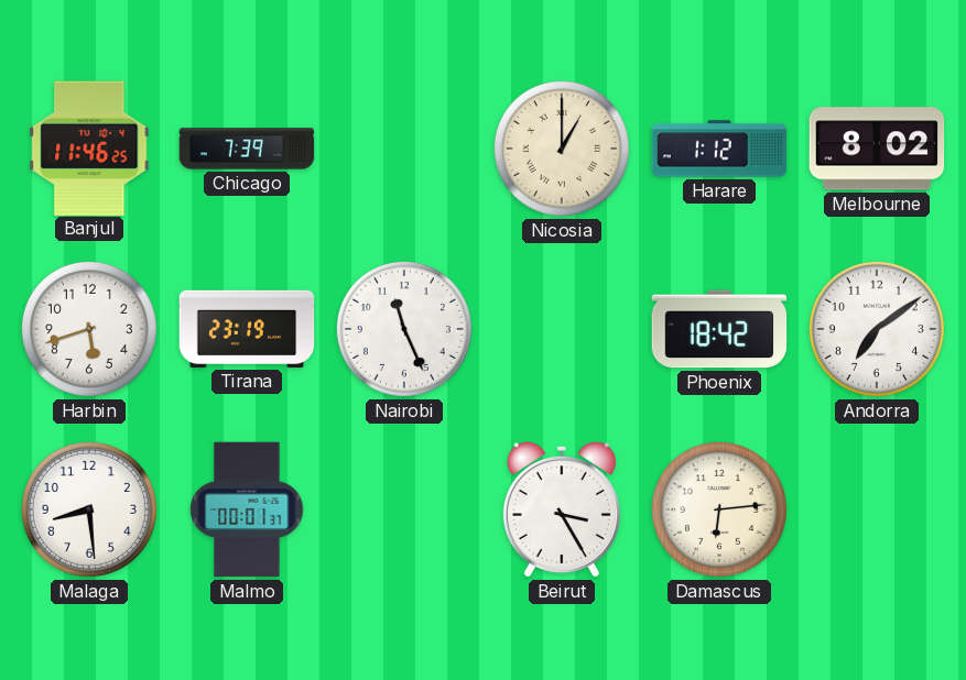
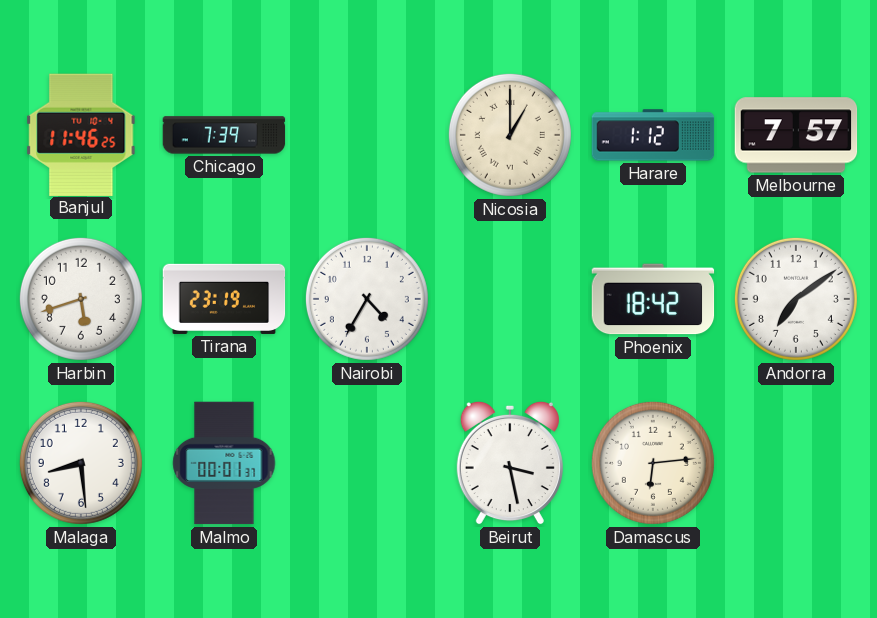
Melbourne: 8:02 -> 7:57 (796, 135)
Nairobi: 11:26 -> 4:35 (367, 299)
Beirut: 3:25 -> 3:28 (510, 463)
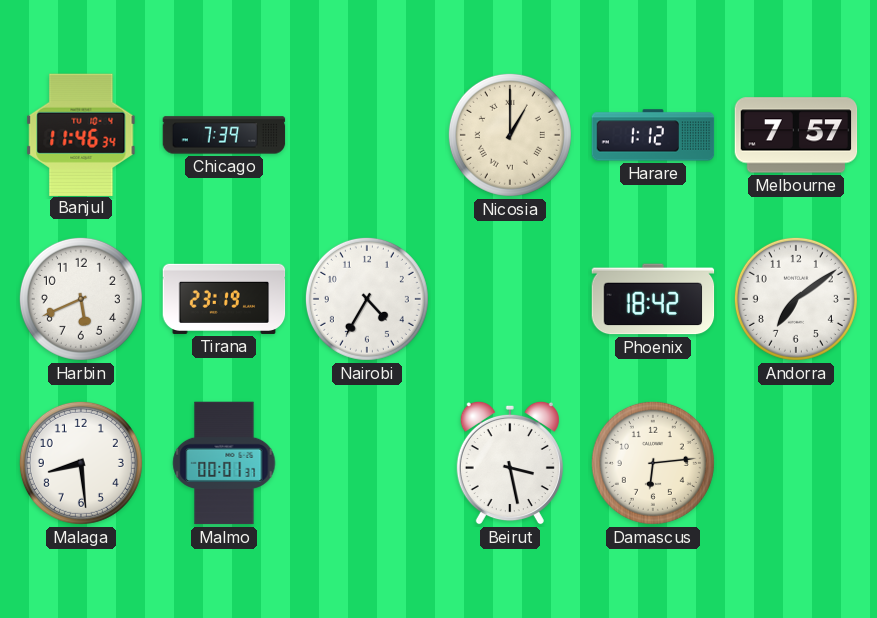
Banjul: 11:46:25 -> 11:46:34 (81, 134)
Harbin: 5:42 -> 5:41 (81, 299)
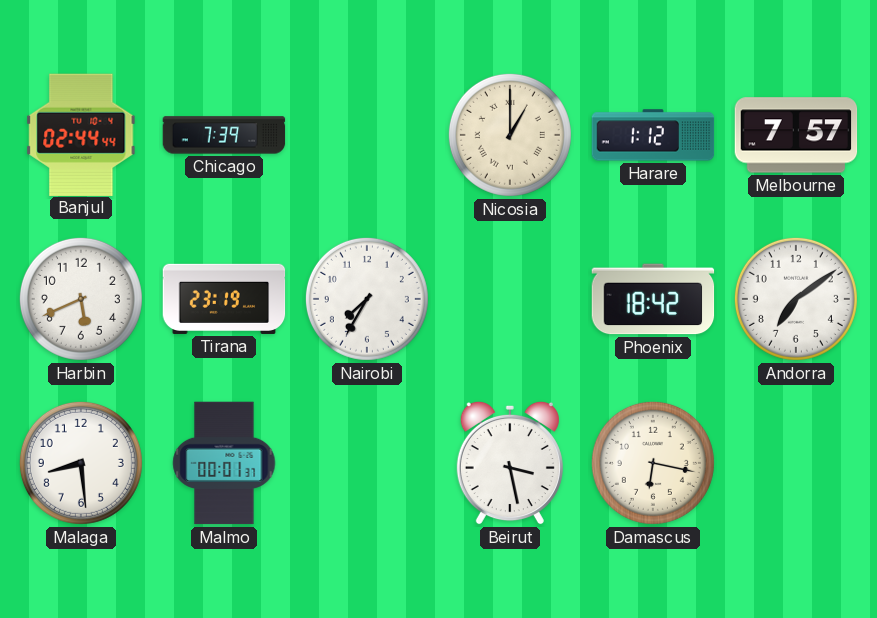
Banjul: 11:46 -> 02:44 (81, 134)
Nairobi: 4:35 -> 7:35 (367, 299)
Damascus: 6:14 -> 6:17 (653, 463)
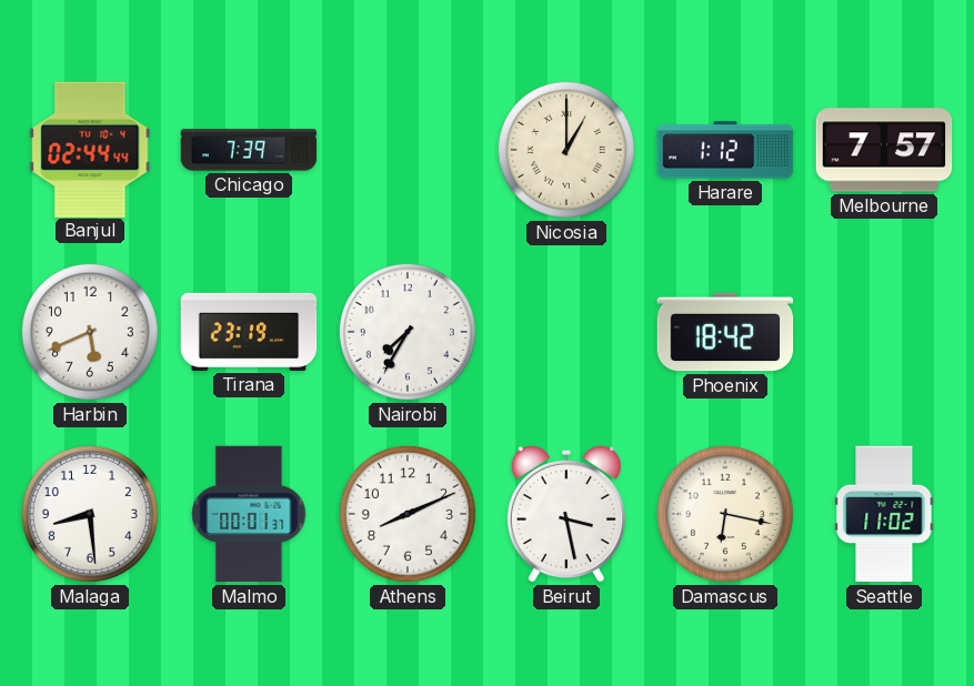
Andorra: 7:09 -> none (796, 299)
Athens: none -> 8:11 (408, 514)
Seattle: none -> 11:02 (884, 514)
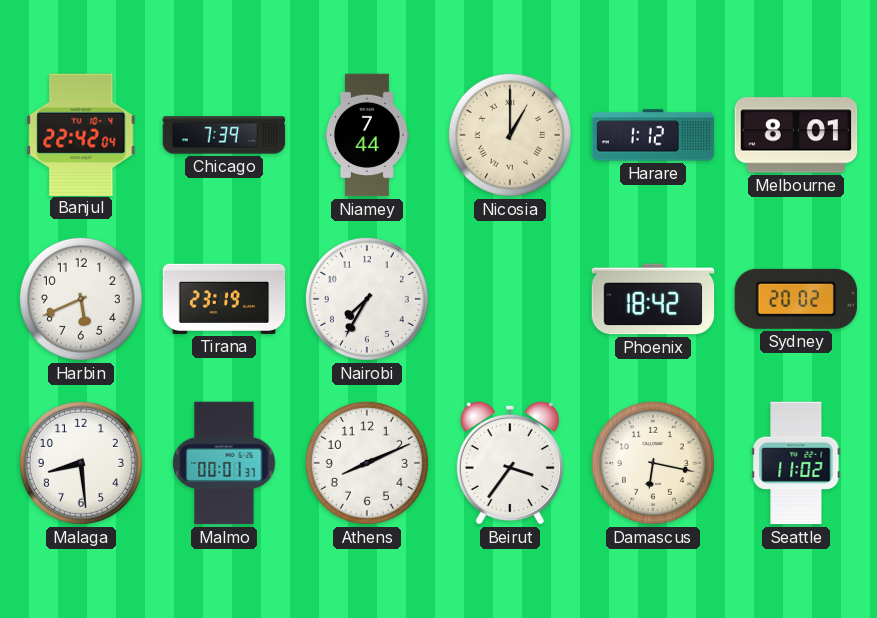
Banjul: 02:44 -> 22:42 (81, 134)
Niamey: none -> 7:44 (368, 135)
Melbourne: 7:57 -> 8:01 (796, 135)
Sydney: none -> 20:02 (795, 299)
Beirut: 3:28 -> 3:36 (510, 463)
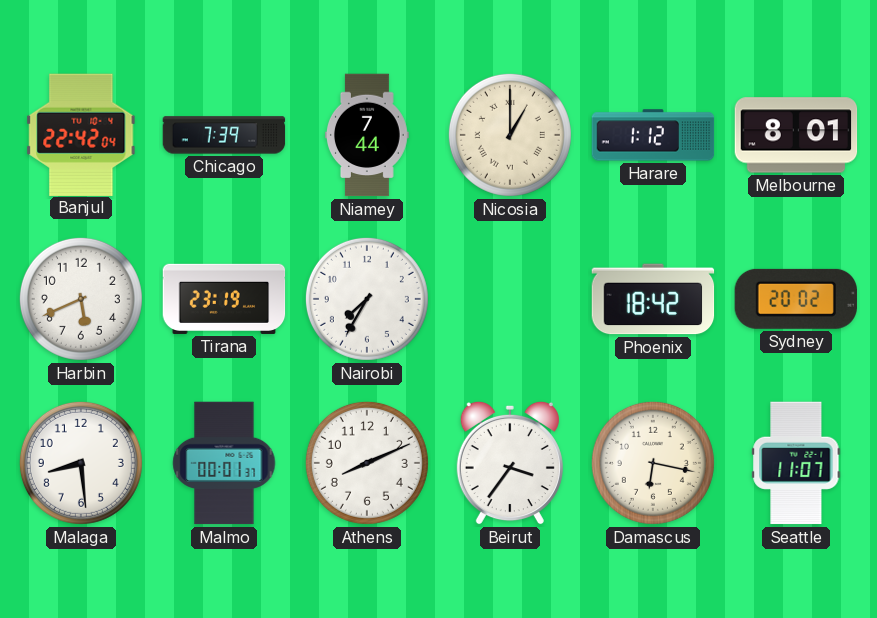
Seattle: 11:02 -> 11:07 (796, 463)
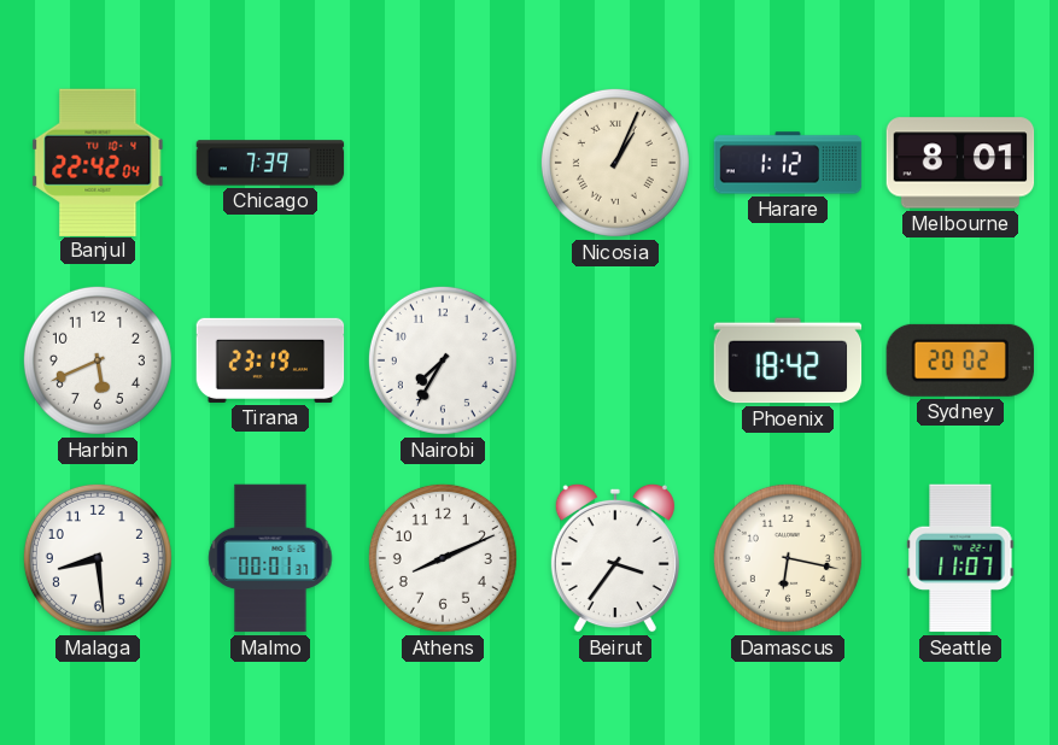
Niamey: 7:44 -> none (368, 135)
Nicosia: 1:00 -> 1:04 (615, 163)
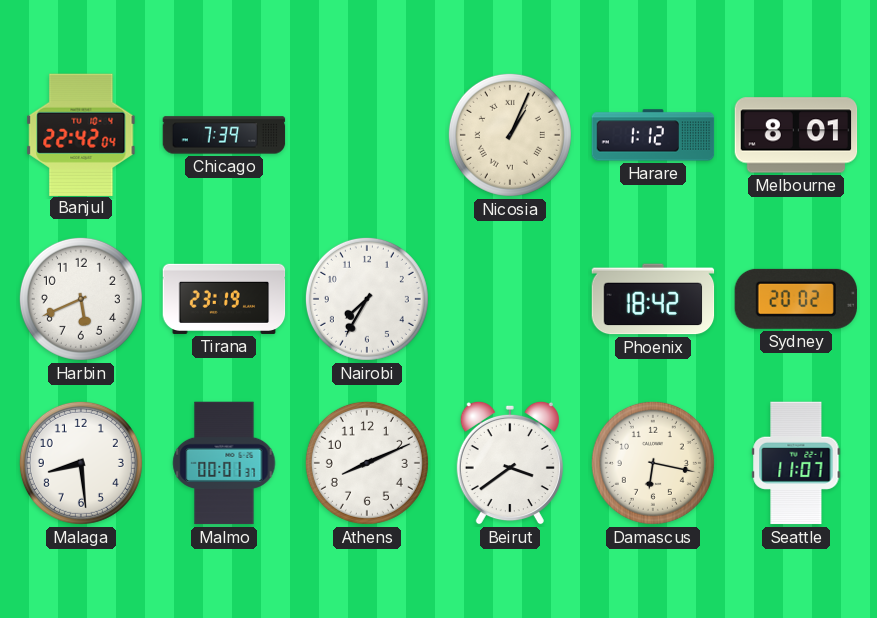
Beirut: 3:36 -> 3:39 (510, 463)
